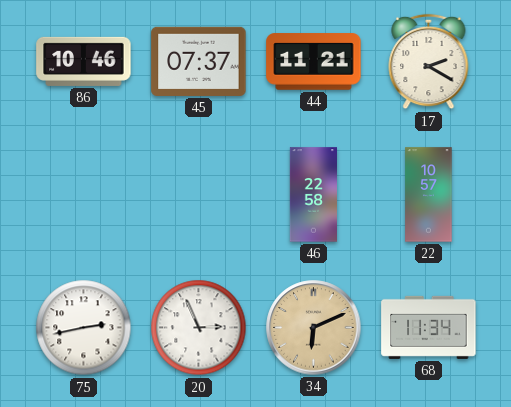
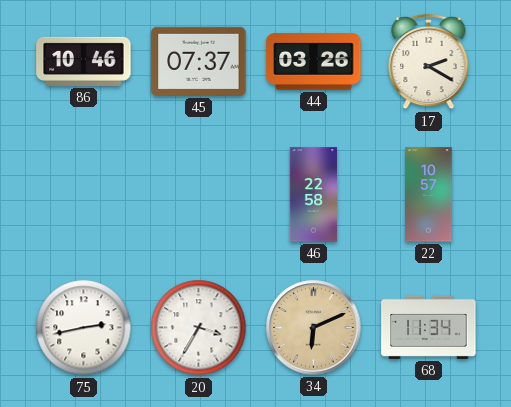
44: 11:21 -> 03:26 (314, 62)
20: 2:56 -> 3:35 (199, 328)
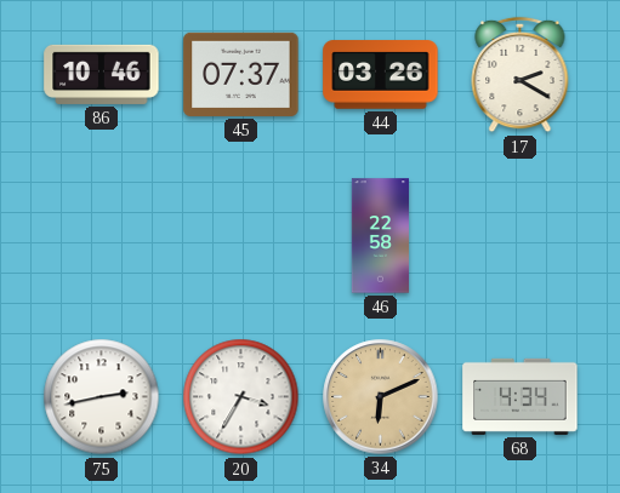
22: 10:57 -> none (429, 195)
68: 11:34 -> 4:34 (521, 396)
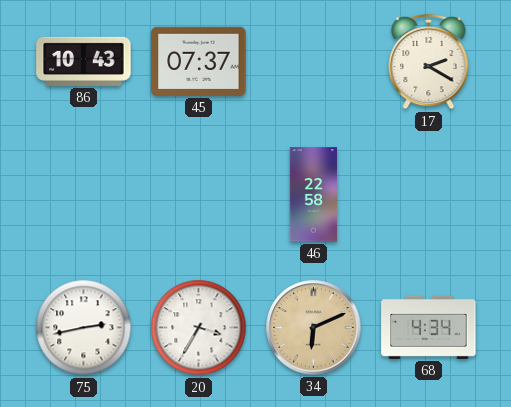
86: 10:46 -> 10:43 (84, 61)
44: 03:26 -> none (381, 75)
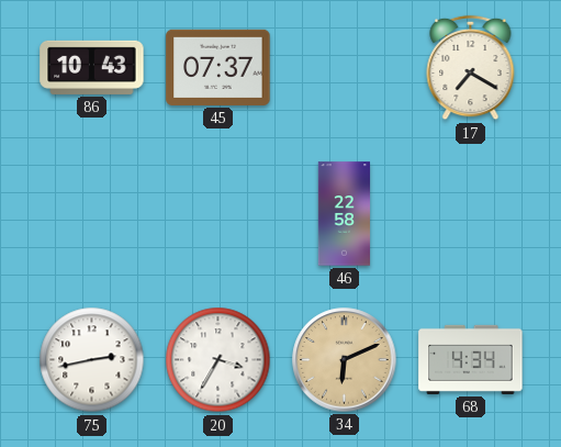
17: 2:20 -> 7:20 (471, 68)
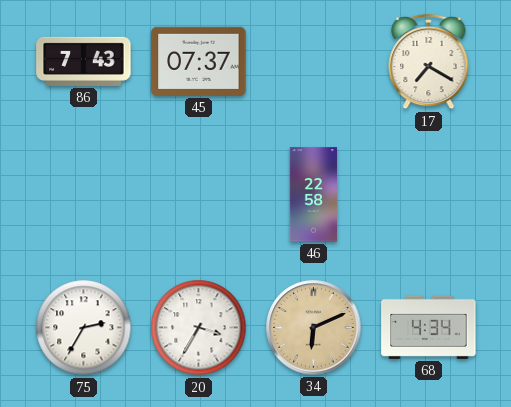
86: 10:43 -> 7:43 (84, 61)
75: 2:43 -> 2:35 (84, 328)
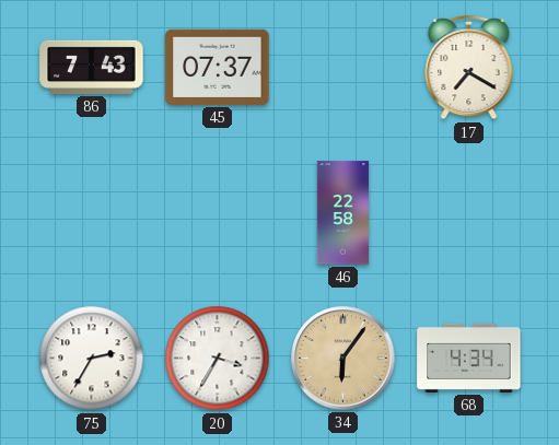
34: 6:11 -> 6:06 (343, 359)
